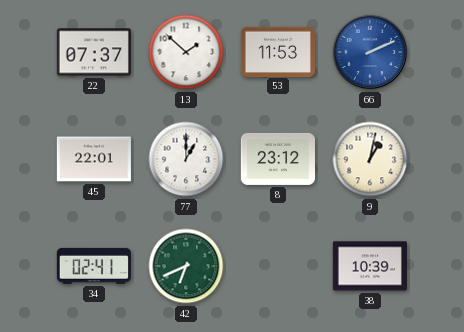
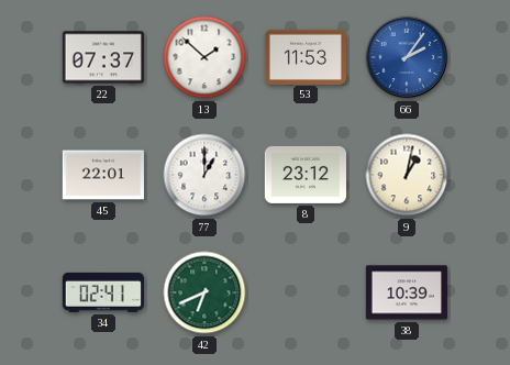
66: 2:11 -> 2:06 (407, 57)
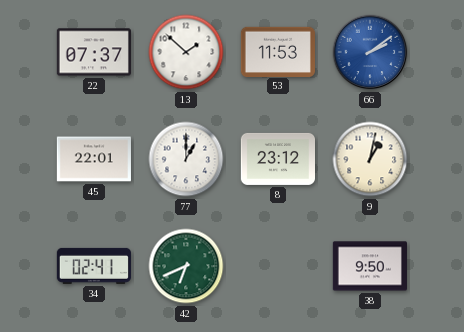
66: 2:06 -> 2:09 (370, 52)
38: 10:39 -> 9:50 (369, 266)
